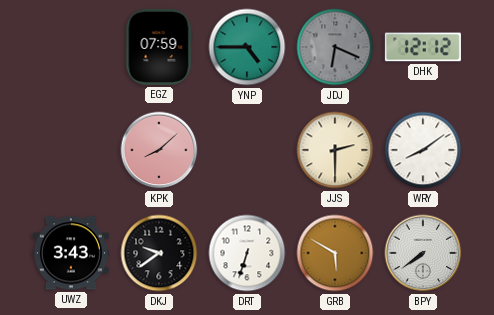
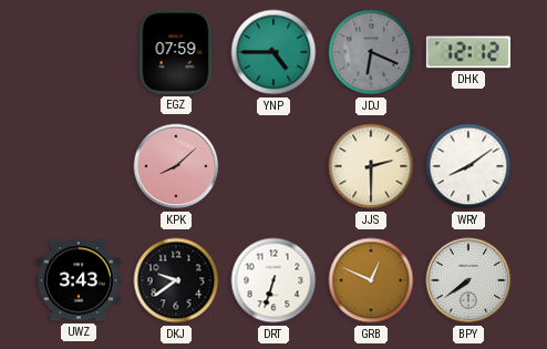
GRB: 5:50 -> 12:49 (371, 280)
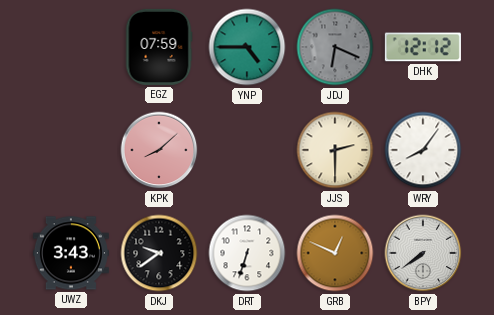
WRY: 8:09 -> 8:06 (423, 150)
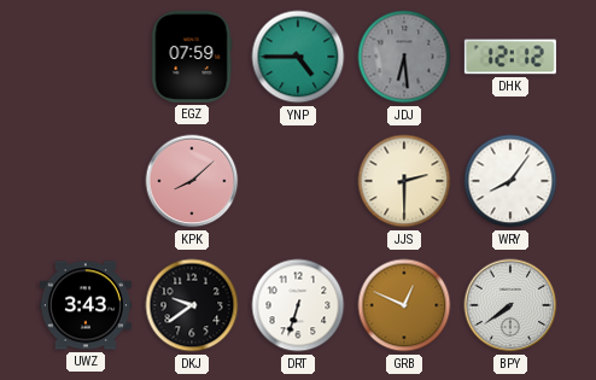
JDJ: 6:19 -> 6:29 (404, 57)
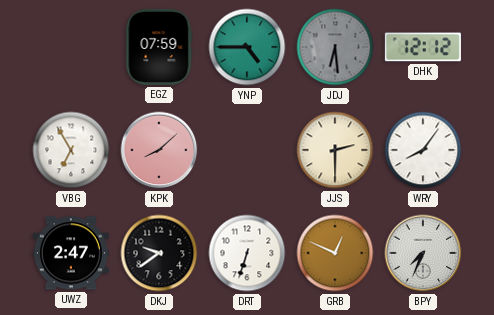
VBG: none -> 6:55 (71, 150)
UWZ: 3:43 -> 2:47 (71, 253)
BPY: 7:39 -> 7:34 (423, 253)
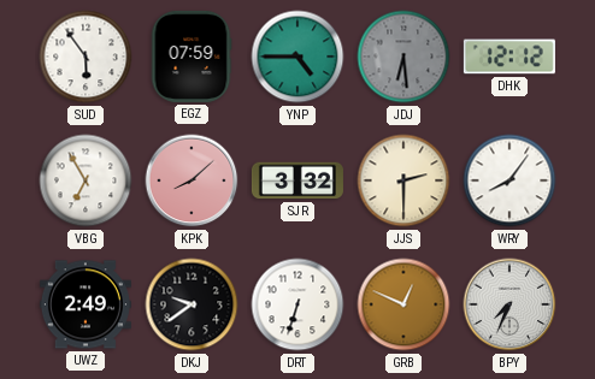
SUD: none -> 5:54 (86, 57)
SJR: none -> 3:32 (297, 180)
UWZ: 2:47 -> 2:49 (86, 304)
